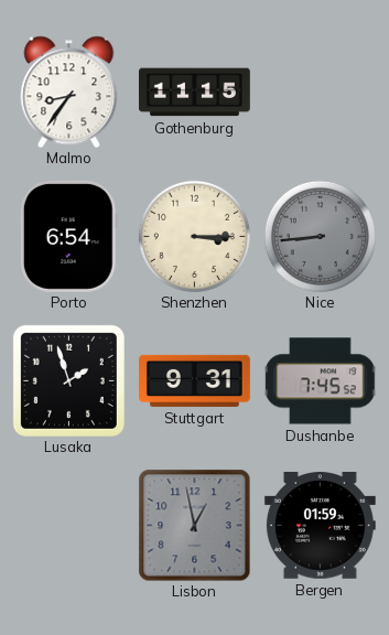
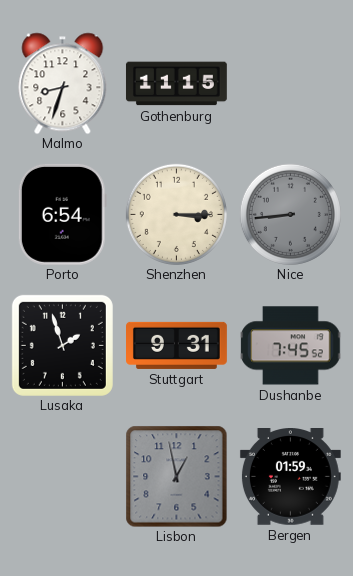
Malmo: 8:36 -> 8:33 (63, 83)
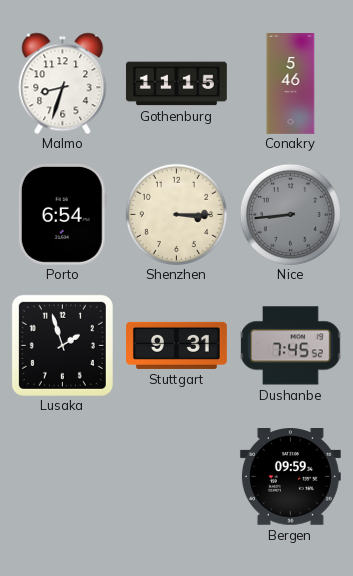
Conakry: none -> 5:46 (291, 84)
Lisbon: 12:58 -> none (176, 476)
Bergen: 01:59 -> 09:59 (290, 477)
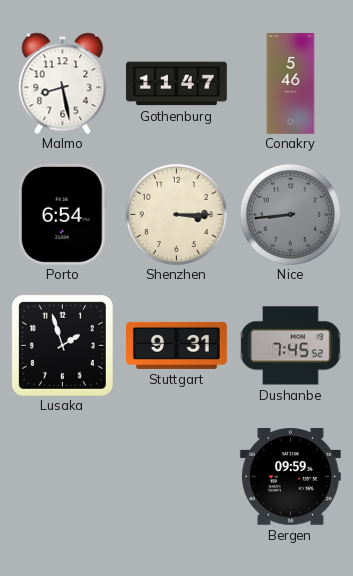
Malmo: 8:33 -> 8:28 (63, 83)
Gothenburg: 11:15 -> 11:47 (176, 84)
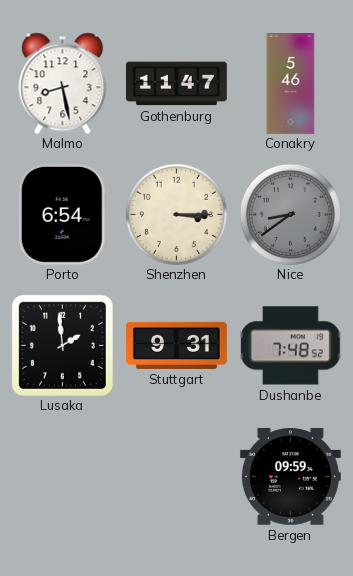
Nice: 8:44 -> 8:39 (290, 214)
Lusaka: 1:57 -> 1:59 (62, 345)
Dushanbe: 7:45 -> 7:48 (290, 346)
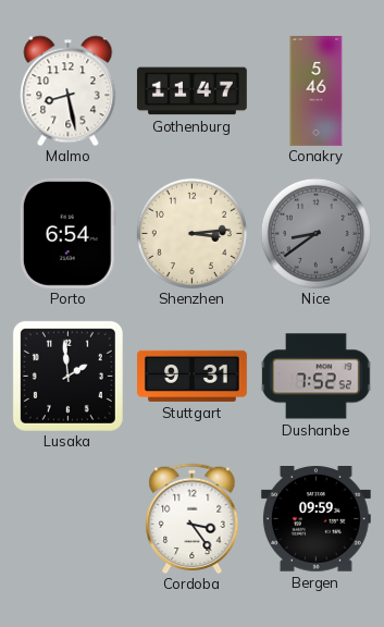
Shenzhen: 3:15 -> 3:14 (191, 233)
Dushanbe: 7:48 -> 7:52 (315, 377)
Cordoba: none -> 3:24 (193, 518)
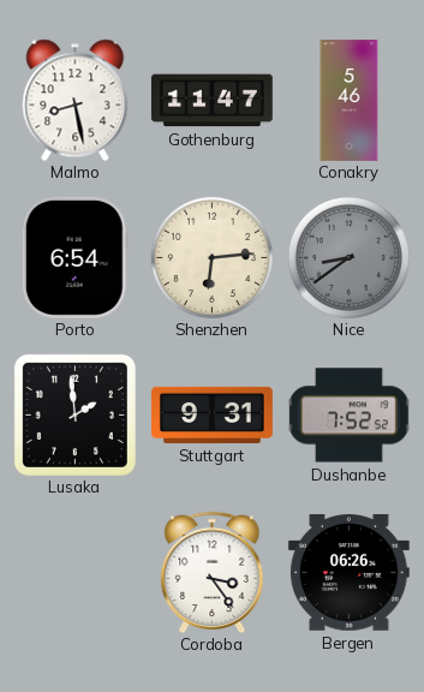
Shenzhen: 3:14 -> 6:14 (211, 257)
Bergen: 09:59 -> 06:26 (348, 573)
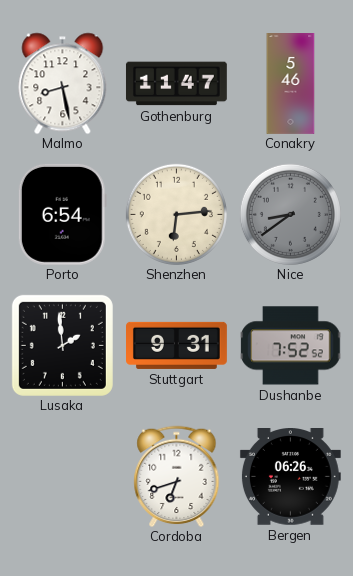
Cordoba: 3:24 -> 6:42 (177, 476)
